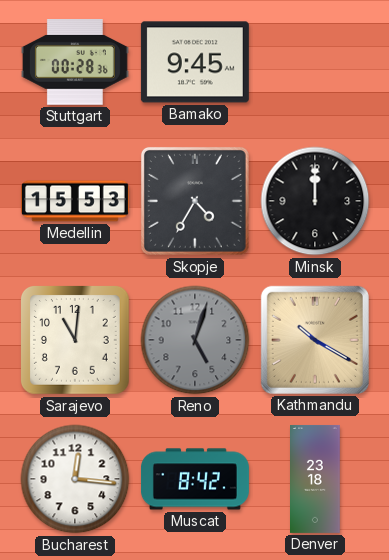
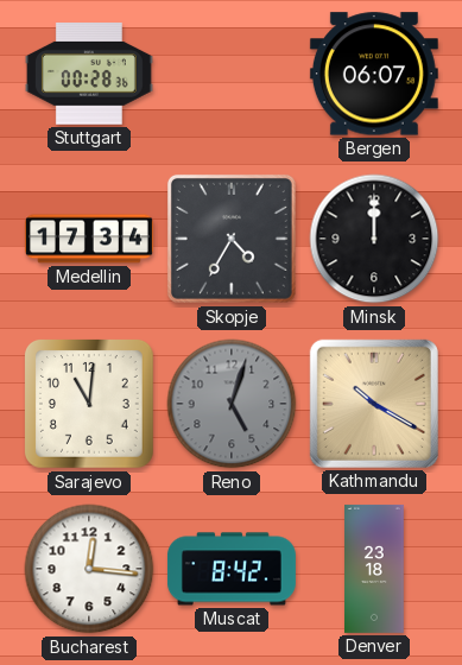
Bamako: 9:45 -> none (195, 62)
Bergen: none -> 06:07 (374, 74)
Medellin: 15:53 -> 17:34 (89, 239)
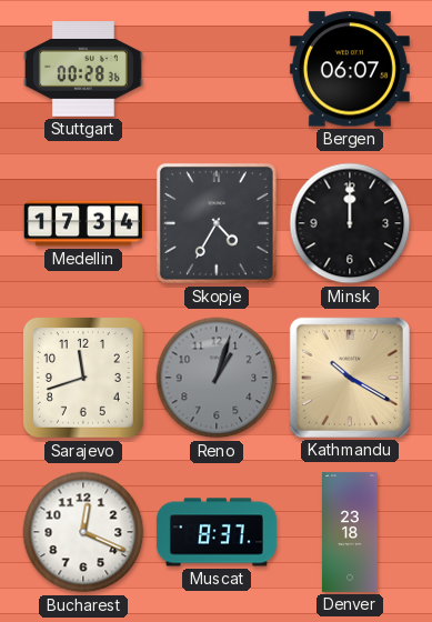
Sarajevo: 11:01 -> 11:42 (84, 379)
Reno: 5:03 -> 1:03 (217, 378)
Bucharest: 12:16 -> 12:19 (83, 532)
Muscat: 8:42 -> 8:37 (217, 532)
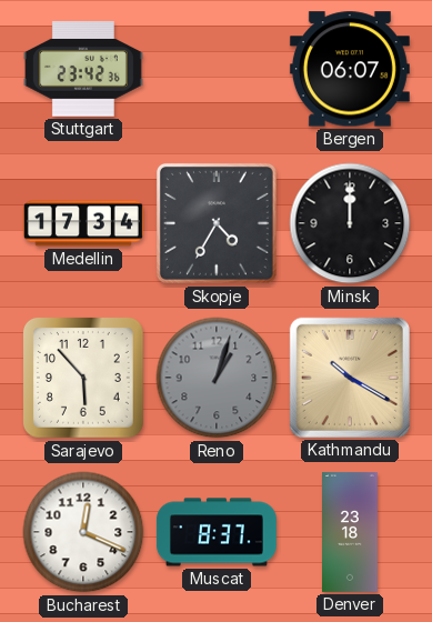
Stuttgart: 00:28 -> 23:42 (83, 70)
Sarajevo: 11:42 -> 5:53 (84, 379)
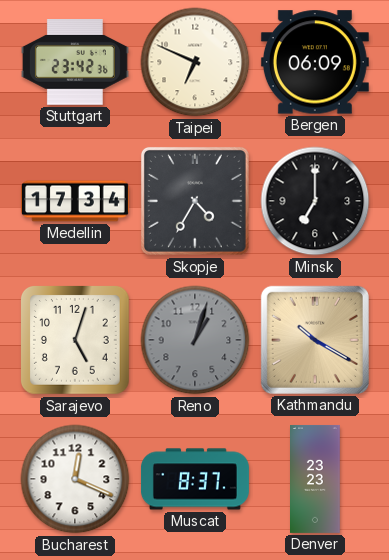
Taipei: none -> 6:49 (195, 62)
Bergen: 06:07 -> 06:09 (315, 62)
Minsk: 12:00 -> 7:00 (315, 201)
Sarajevo: 5:53 -> 5:03 (76, 341)
Denver: 23:18 -> 23:23 (315, 479)
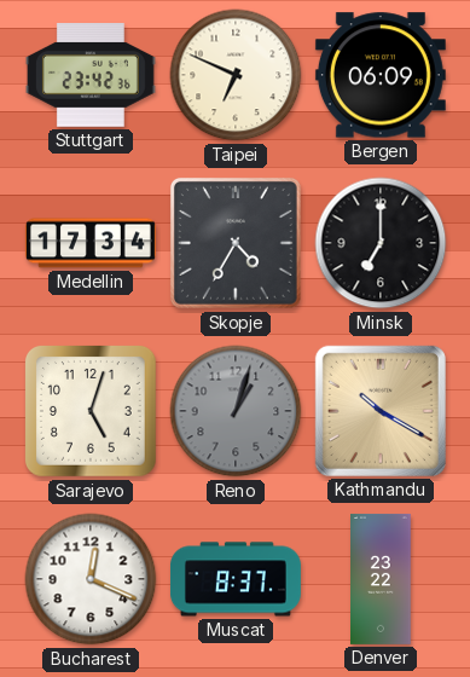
Denver: 23:23 -> 23:22 (381, 579)
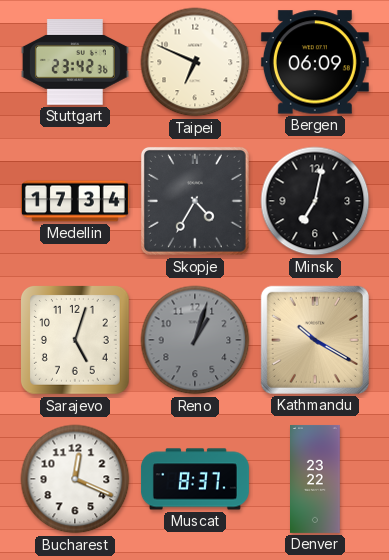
Minsk: 7:00 -> 7:02 (315, 201)
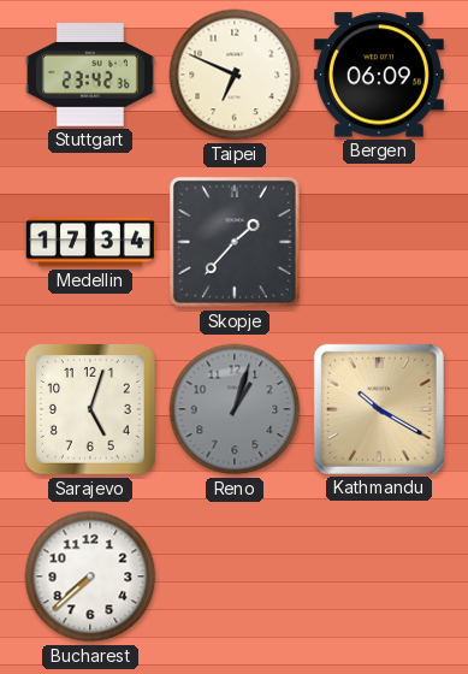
Skopje: 4:35 -> 1:37 (235, 242)
Minsk: 7:02 -> none (315, 201)
Bucharest: 12:19 -> 7:38 (90, 577)
Muscat: 8:37 -> none (195, 479)
Denver: 23:22 -> none (315, 479)
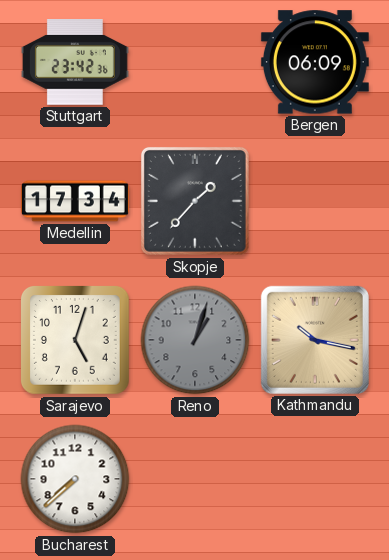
Taipei: 6:49 -> none (235, 75)
Kathmandu: 10:20 -> 10:17 (315, 340)
